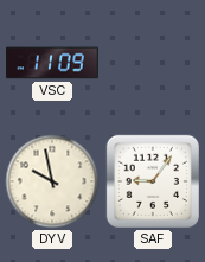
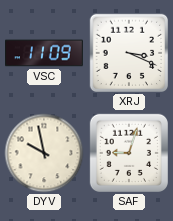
XRJ: none -> 3:19 (129, 53)
SAF: 9:06 -> 9:03 (129, 153)
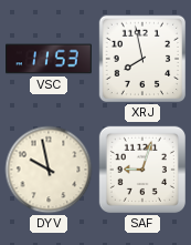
VSC: 11:09 -> 11:53 (50, 59)
XRJ: 3:19 -> 7:58 (142, 59)
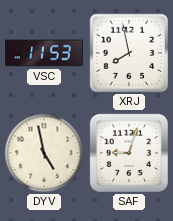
DYV: 9:58 -> 4:58 (44, 153)
